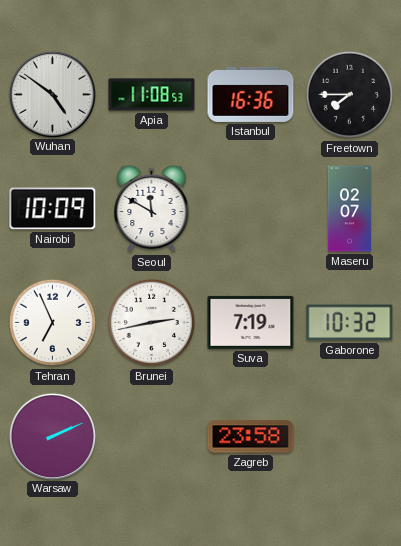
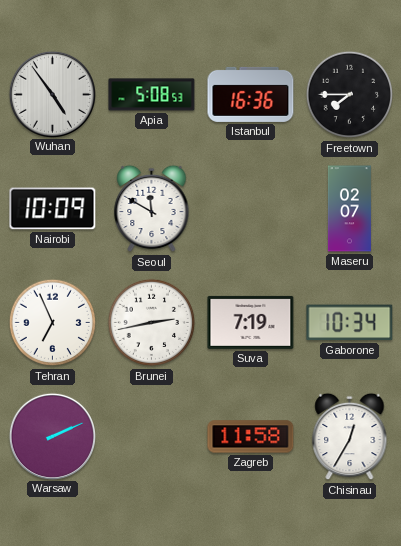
Wuhan: 4:51 -> 4:54 (52, 94)
Apia: 11:08 -> 5:08 (152, 95)
Gaborone: 10:32 -> 10:34 (350, 323)
Zagreb: 23:58 -> 11:58 (251, 437)
Chisinau: none -> 12:35 (350, 437)
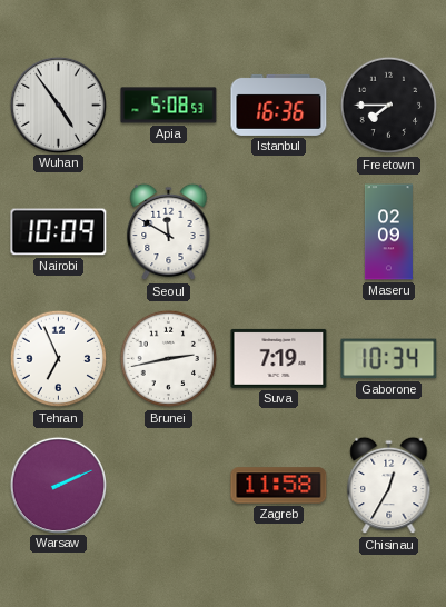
Maseru: 02:07 -> 02:09 (388, 232)
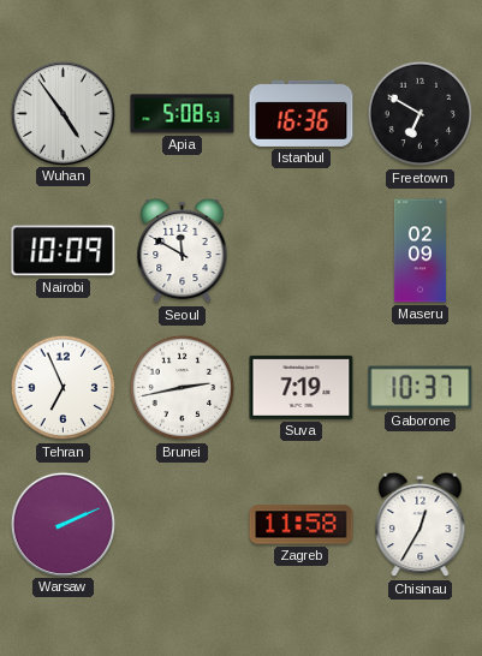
Freetown: 7:45 -> 6:50 (421, 114)
Gaborone: 10:34 -> 10:37 (421, 388)
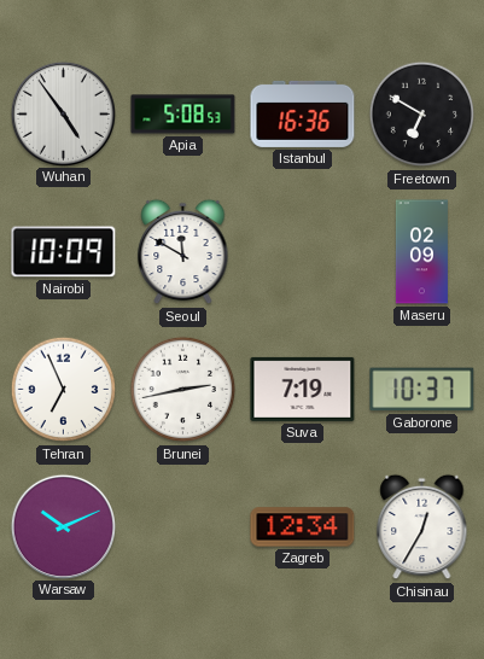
Warsaw: 2:11 -> 10:11 (63, 526)
Zagreb: 11:58 -> 12:34 (303, 527)
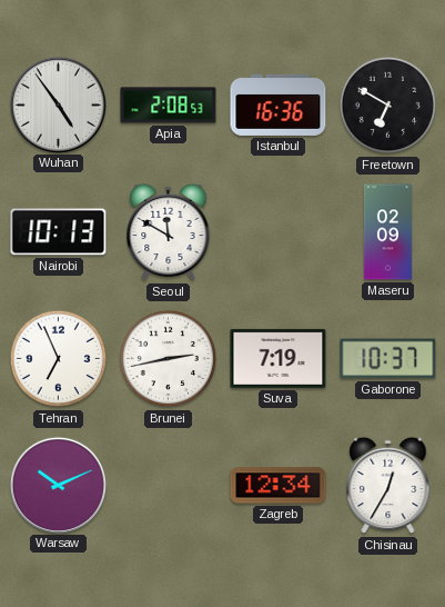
Apia: 5:08 -> 2:08 (169, 106)
Nairobi: 10:09 -> 10:13 (59, 232)
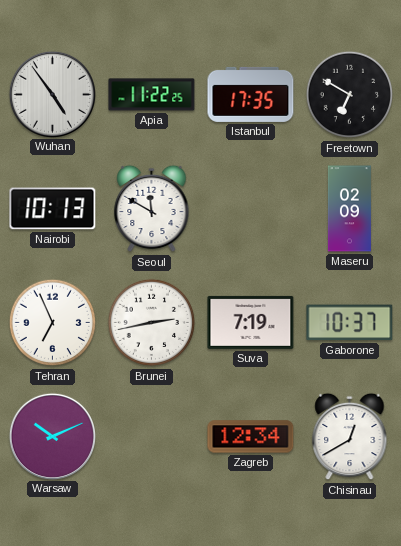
Apia: 2:08 -> 11:22 (152, 95)
Istanbul: 16:36 -> 17:35 (251, 94)
Chisinau: 12:35 -> 12:40 (350, 437)
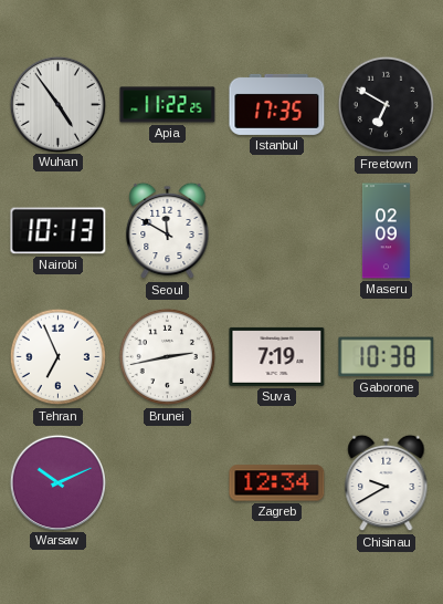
Gaborone: 10:37 -> 10:38 (387, 357)
Chisinau: 12:40 -> 9:40 (387, 483)
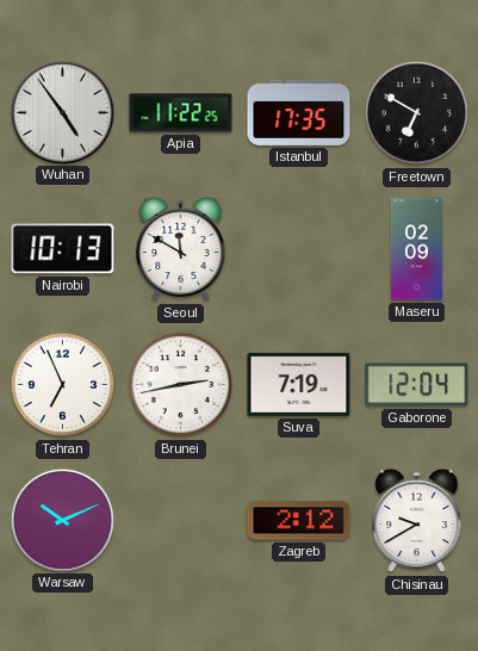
Gaborone: 10:38 -> 12:04 (417, 385)
Zagreb: 12:34 -> 2:12 (299, 521)
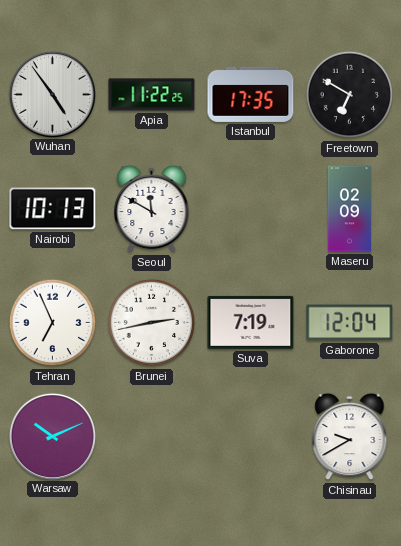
Zagreb: 2:12 -> none (299, 521)
